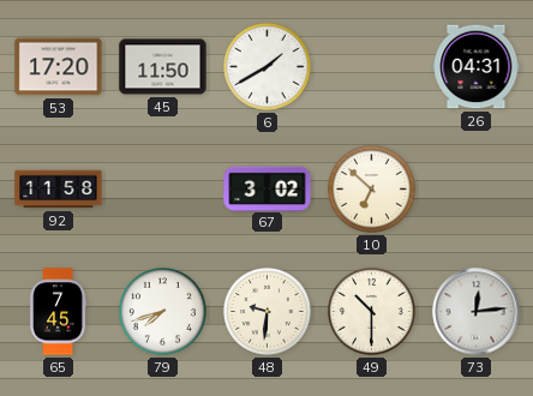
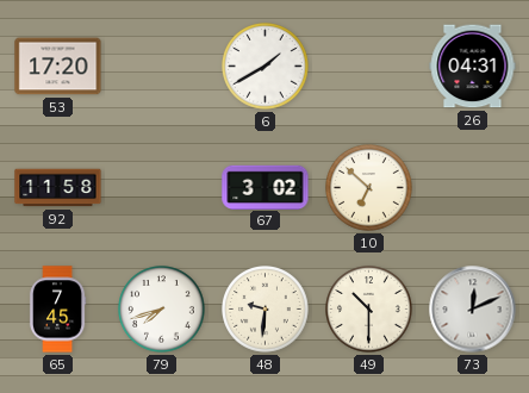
45: 11:50 -> none (163, 67)
73: 12:14 -> 12:11 (473, 310)
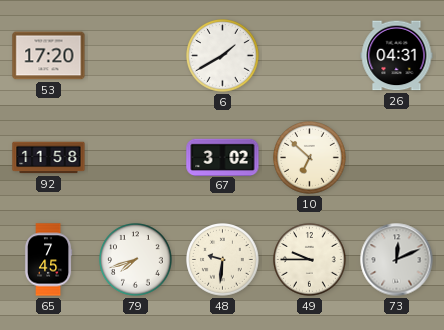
49: 10:30 -> 9:45 (310, 260)
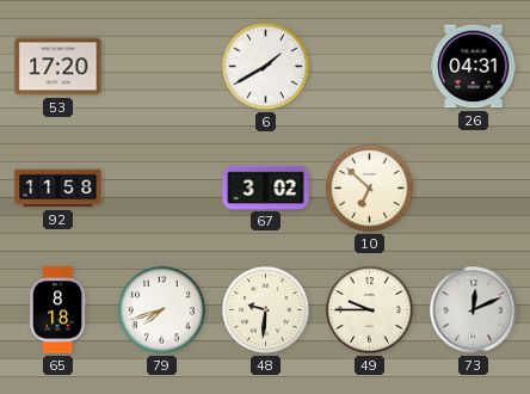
65: 7:45 -> 8:18 (57, 310)
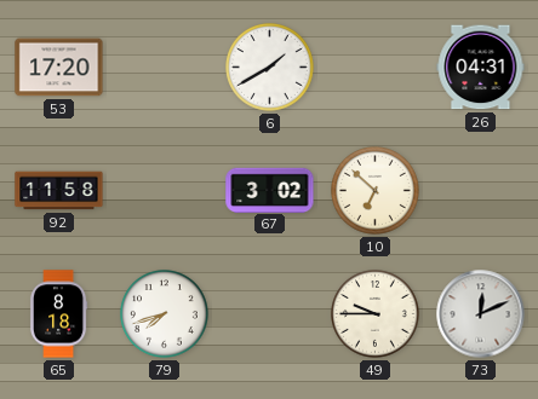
48: 9:31 -> none (266, 310)
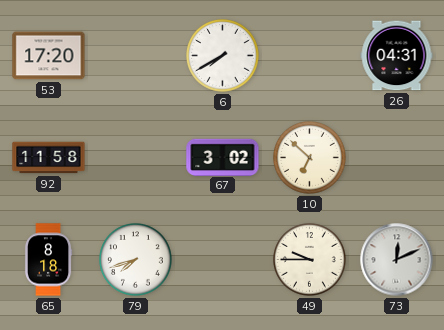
6: 1:40 -> 7:40 (223, 56)
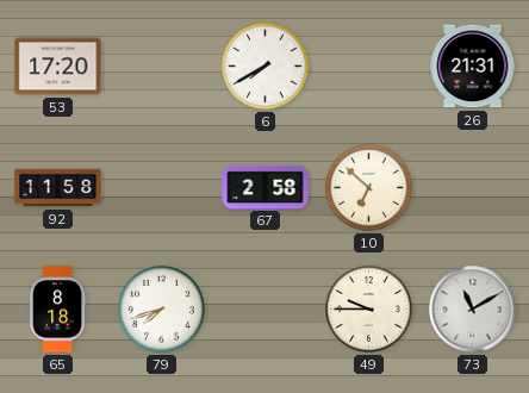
26: 04:31 -> 21:31 (473, 67)
67: 3:02 -> 2:58 (266, 187)
73: 12:11 -> 11:10 (473, 310)
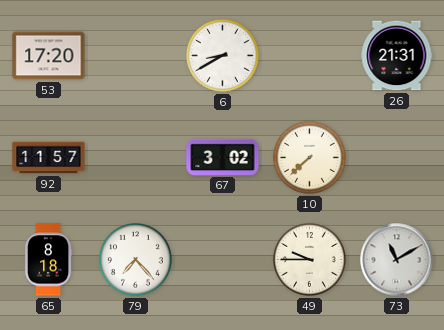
6: 7:40 -> 8:40 (223, 56)
92: 11:58 -> 11:57 (49, 158)
67: 2:58 -> 3:02 (223, 157)
10: 6:52 -> 7:38 (310, 158)
79: 7:42 -> 7:23 (136, 260)
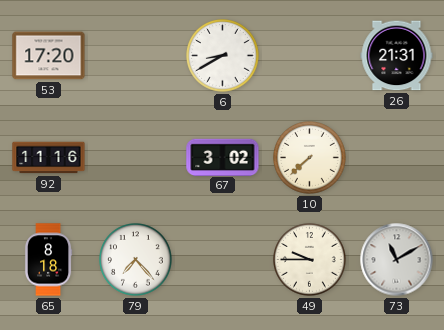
92: 11:57 -> 11:16 (49, 158)
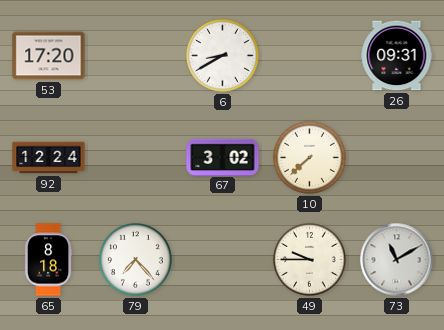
26: 21:31 -> 09:31 (397, 56)
92: 11:16 -> 12:24 (49, 158)
